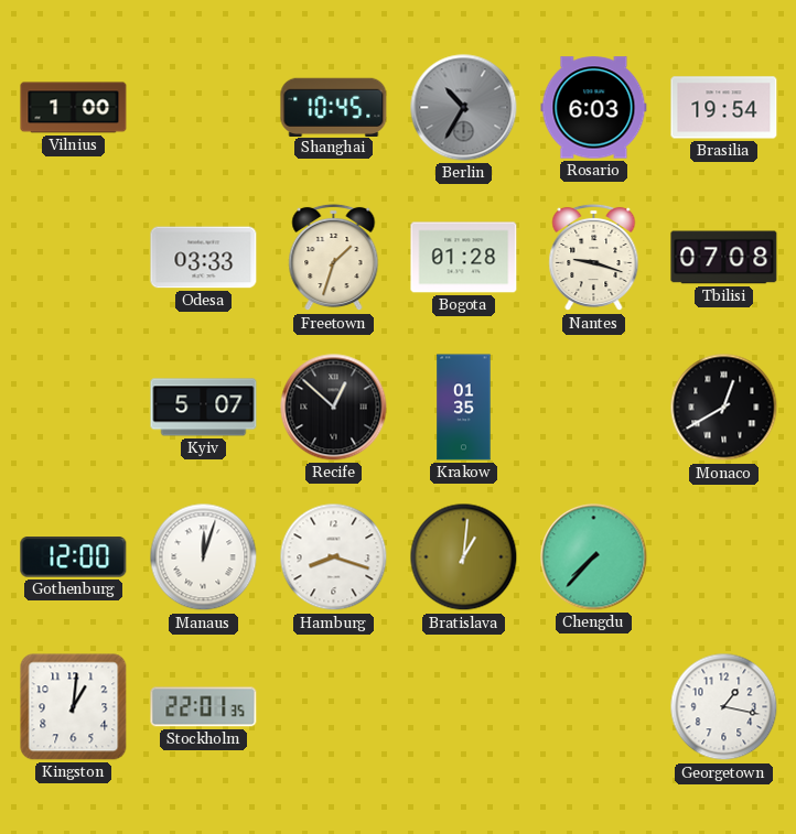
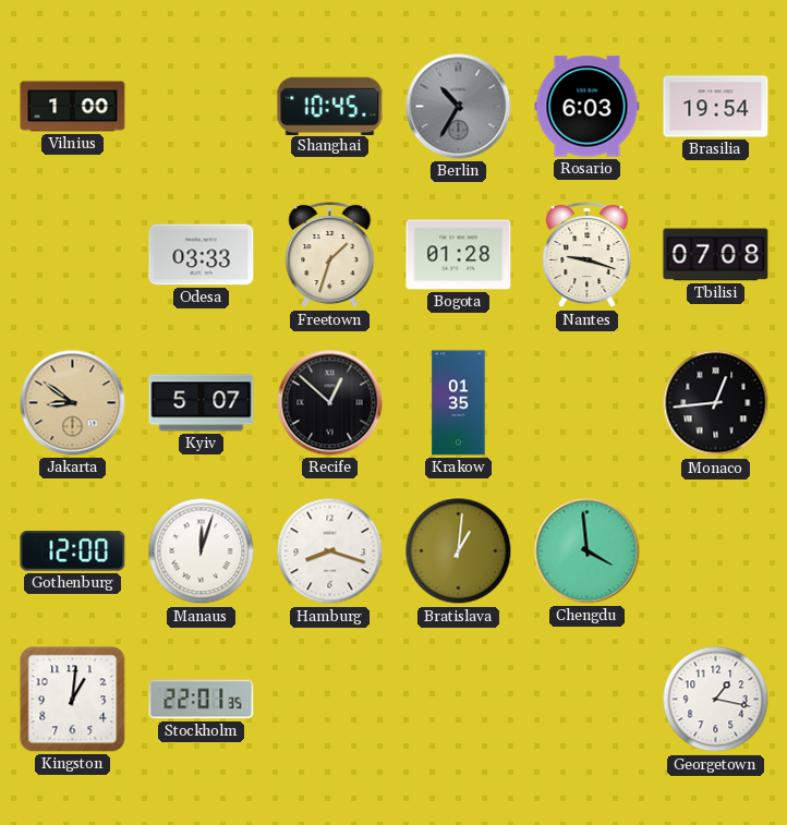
Jakarta: none -> 8:51 (73, 403)
Monaco: 12:40 -> 12:44 (716, 403)
Chengdu: 7:37 -> 3:59 (588, 551)
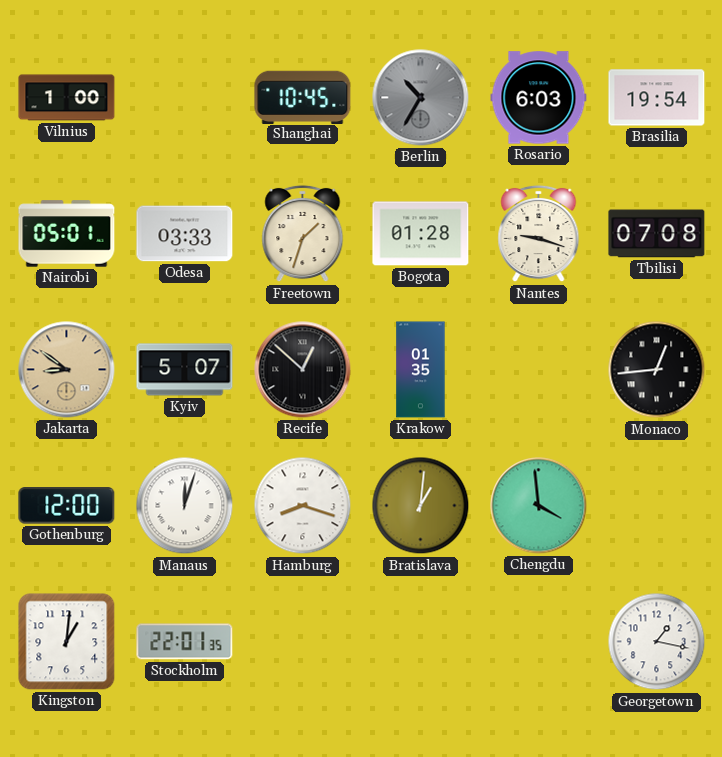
Nairobi: none -> 05:01 (67, 234)
